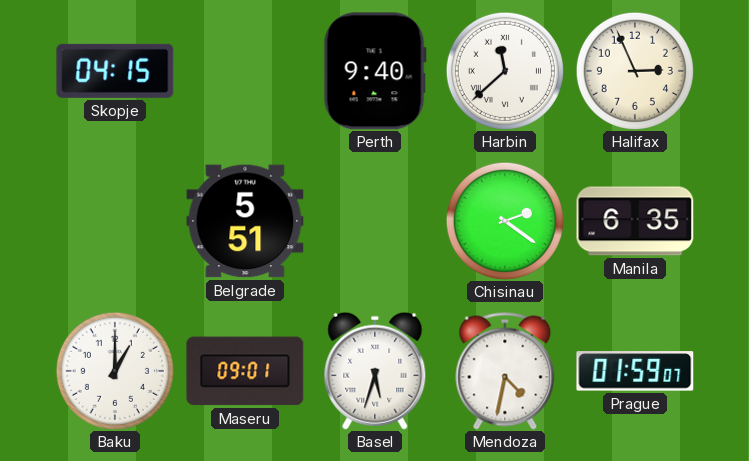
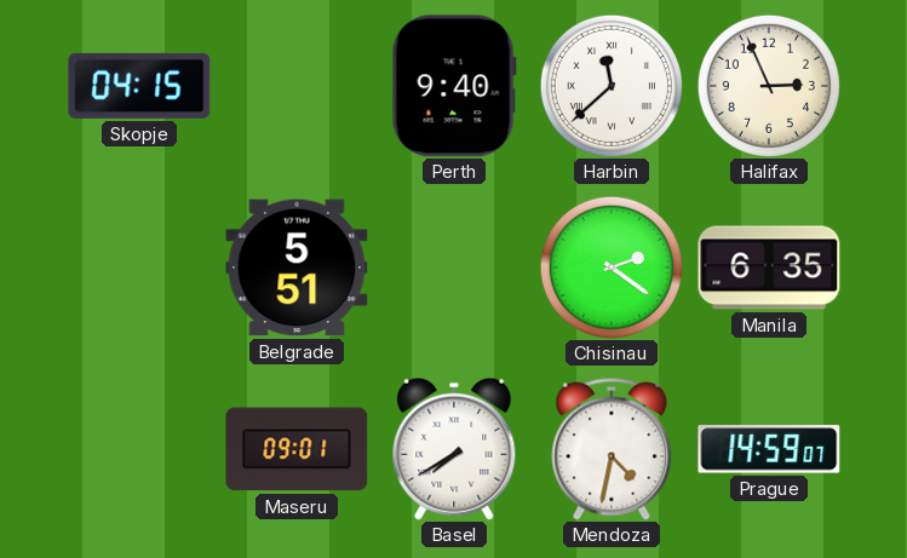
Baku: 1:00 -> none (115, 371)
Basel: 5:33 -> 7:40 (454, 449)
Prague: 01:59 -> 14:59 (769, 449)
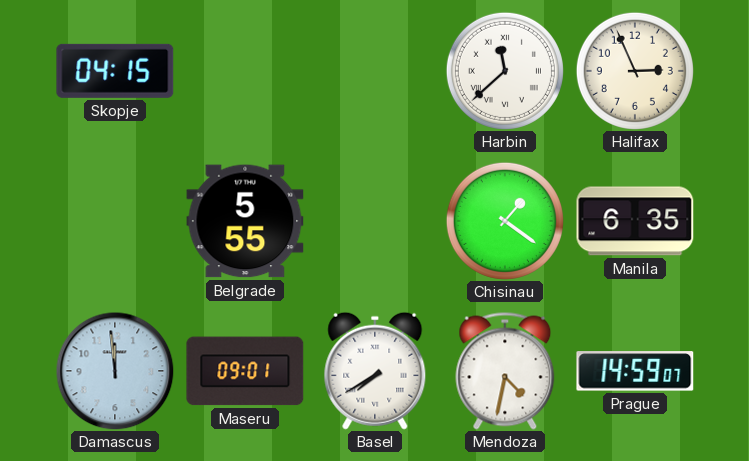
Perth: 9:40 -> none (454, 86)
Belgrade: 5:51 -> 5:55 (245, 221)
Chisinau: 2:21 -> 1:21 (505, 221)
Damascus: none -> 11:59 (115, 371)
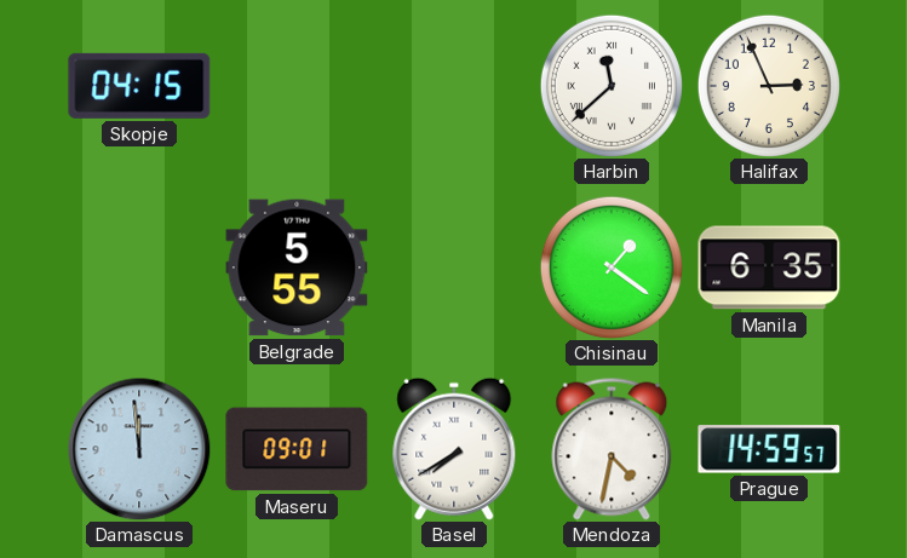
Prague: 14:59:07 -> 14:59:57 (769, 449)
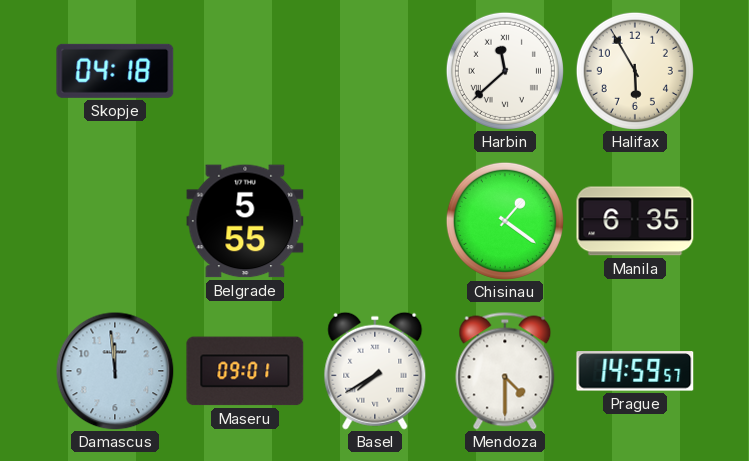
Skopje: 04:15 -> 04:18 (115, 71)
Halifax: 2:56 -> 5:55 (635, 71)
Mendoza: 4:32 -> 4:30 (505, 371)
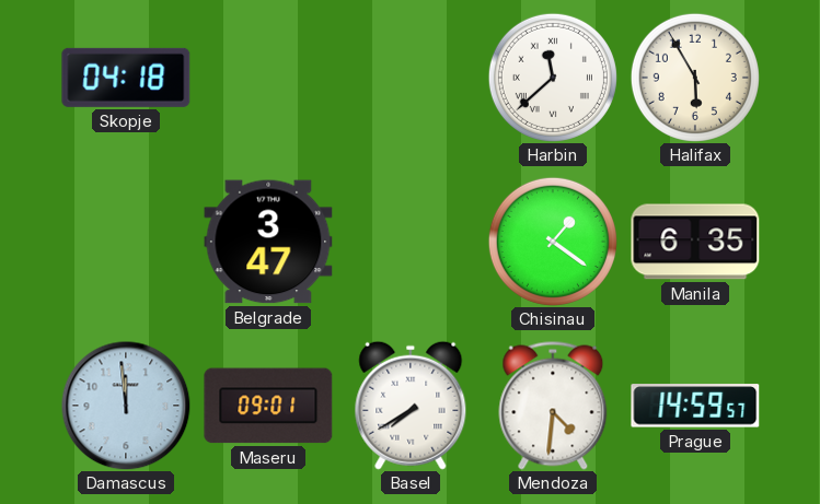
Belgrade: 5:55 -> 3:47 (268, 242)
Mendoza: 4:30 -> 4:31 (553, 406)
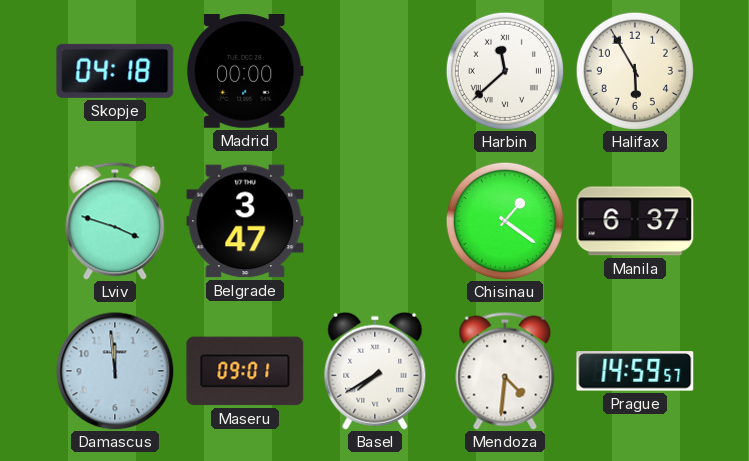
Madrid: none -> 00:00 (245, 72)
Lviv: none -> 3:48 (115, 221)
Manila: 6:35 -> 6:37 (635, 221)
